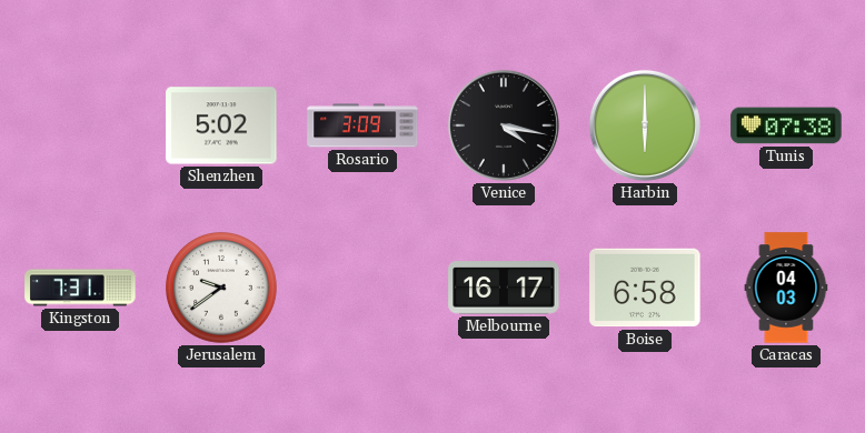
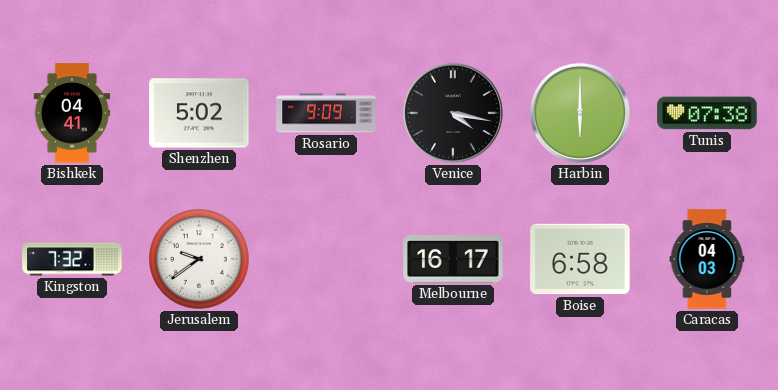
Bishkek: none -> 04:41 (72, 113)
Rosario: 3:09 -> 9:09 (326, 113)
Kingston: 7:31 -> 7:32 (72, 259)
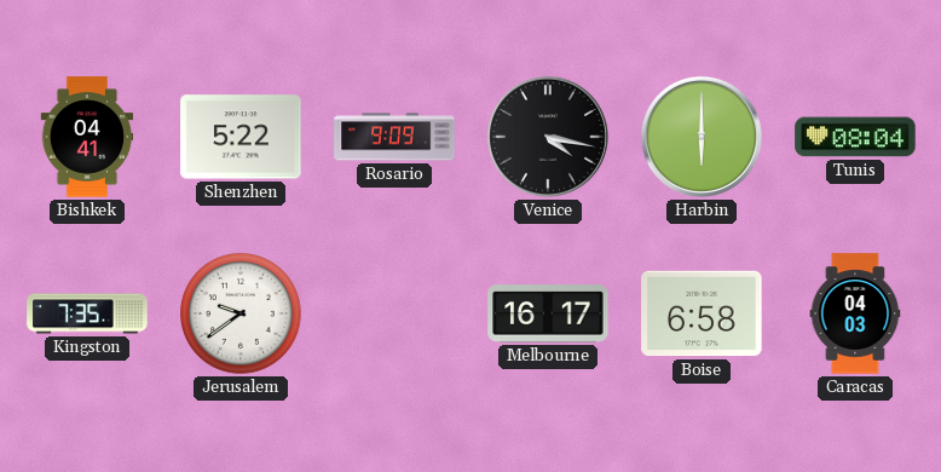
Shenzhen: 5:02 -> 5:22 (241, 137)
Tunis: 07:38 -> 08:04 (855, 137)
Kingston: 7:32 -> 7:35 (87, 313)
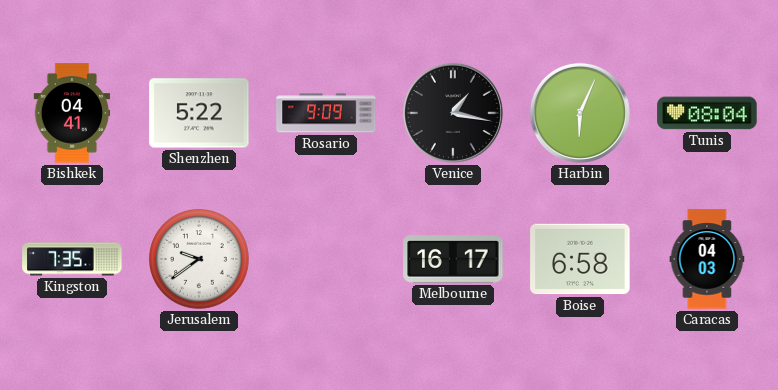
Venice: 4:17 -> 1:17 (453, 113)
Harbin: 6:00 -> 6:04 (580, 113)
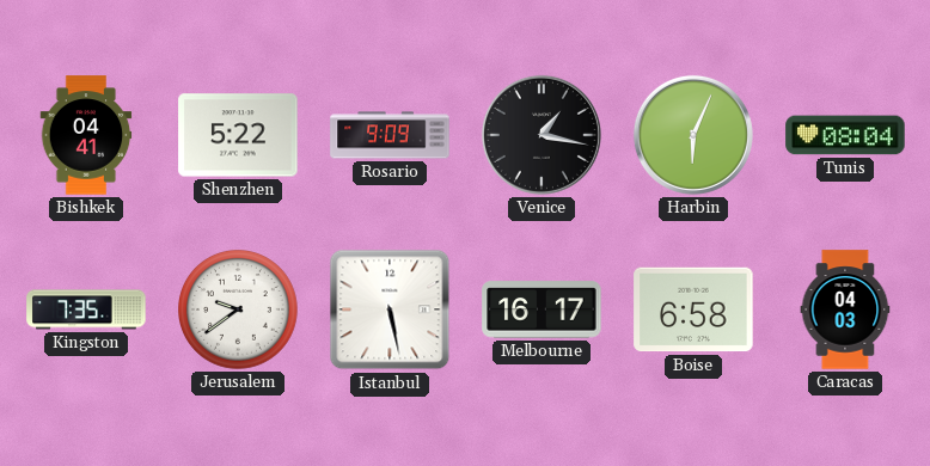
Istanbul: none -> 5:28 (390, 309)
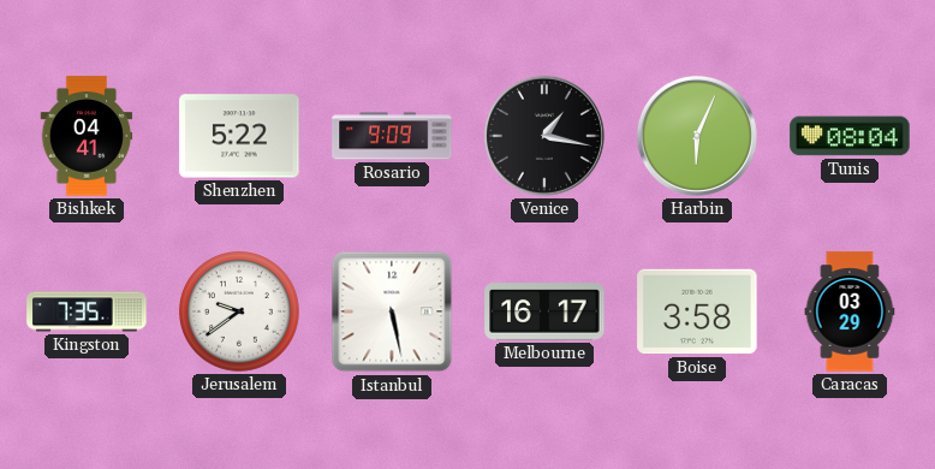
Boise: 6:58 -> 3:58 (697, 311)
Caracas: 04:03 -> 03:29 (850, 311)
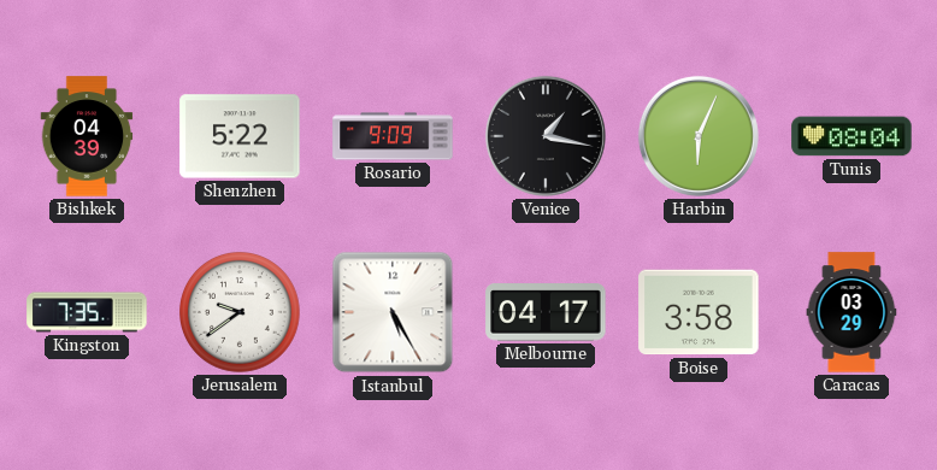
Bishkek: 04:41 -> 04:39 (87, 136)
Istanbul: 5:28 -> 5:25 (393, 312)
Melbourne: 16:17 -> 04:17 (546, 312)
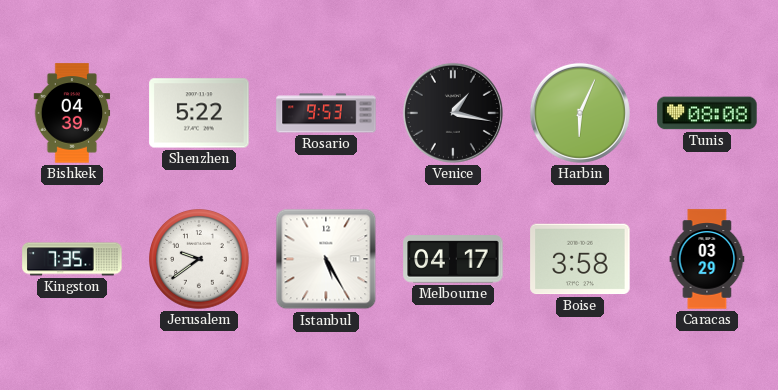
Rosario: 9:09 -> 9:53 (326, 113)
Tunis: 08:04 -> 08:08 (707, 113)
